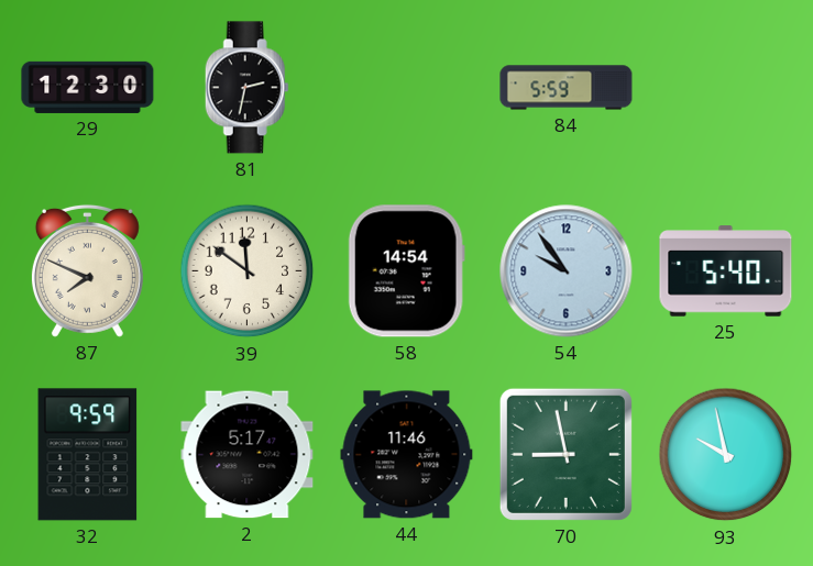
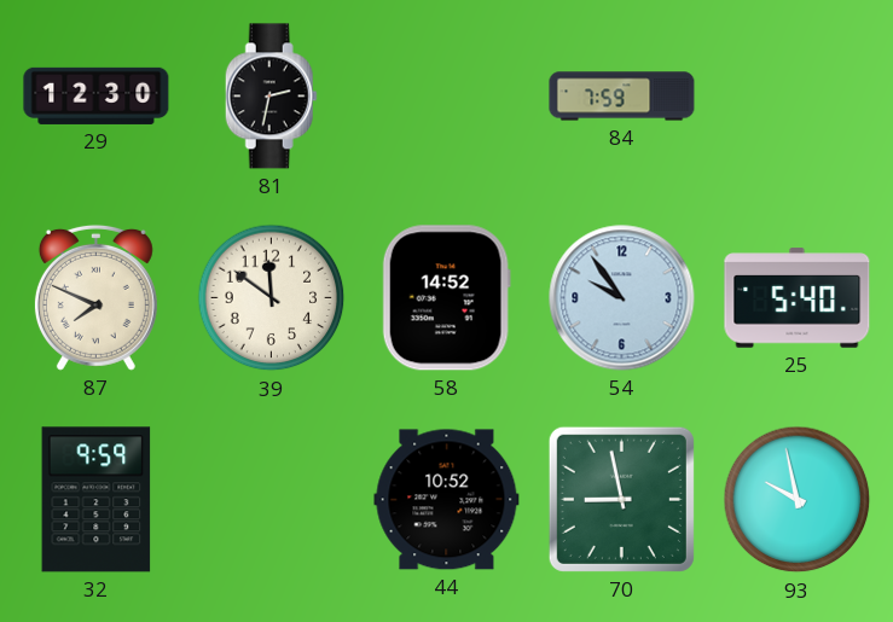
84: 5:59 -> 7:59 (622, 97)
58: 14:54 -> 14:52 (446, 298)
2: 5:17 -> none (248, 455)
44: 11:46 -> 10:52 (447, 500)
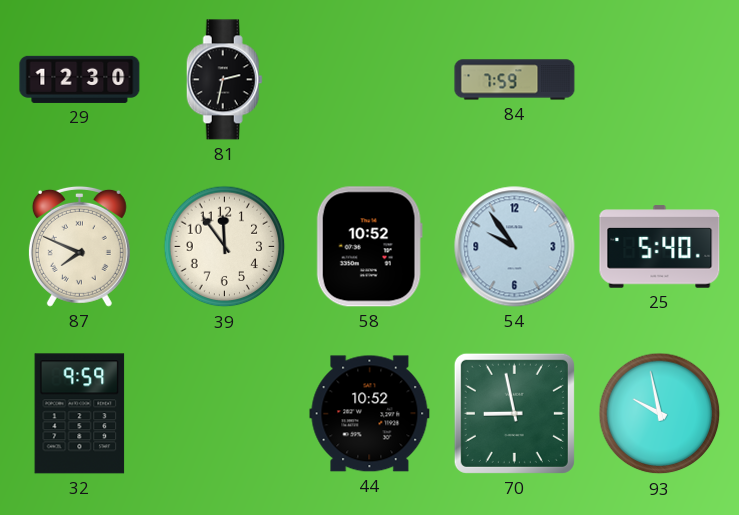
39: 11:51 -> 11:54 (225, 247)
58: 14:52 -> 10:52 (369, 247)
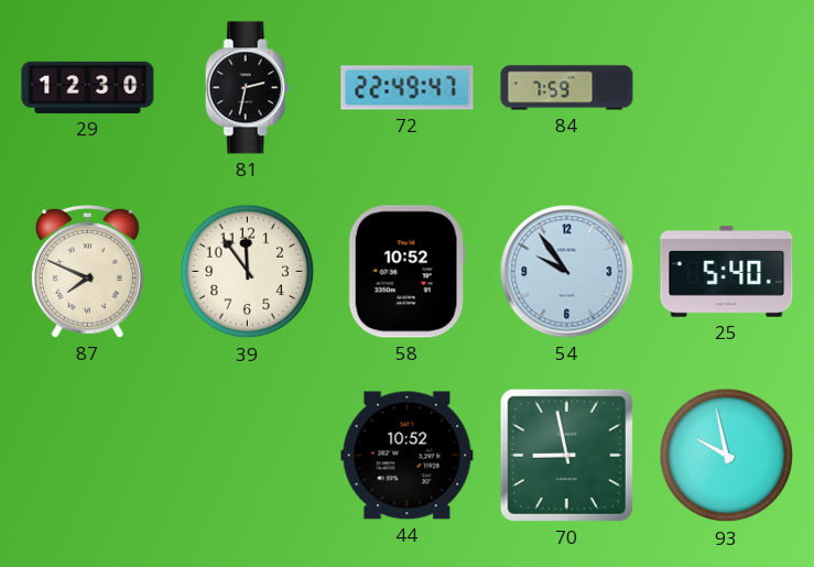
72: none -> 22:49 (408, 88)
32: 9:59 -> none (80, 414)
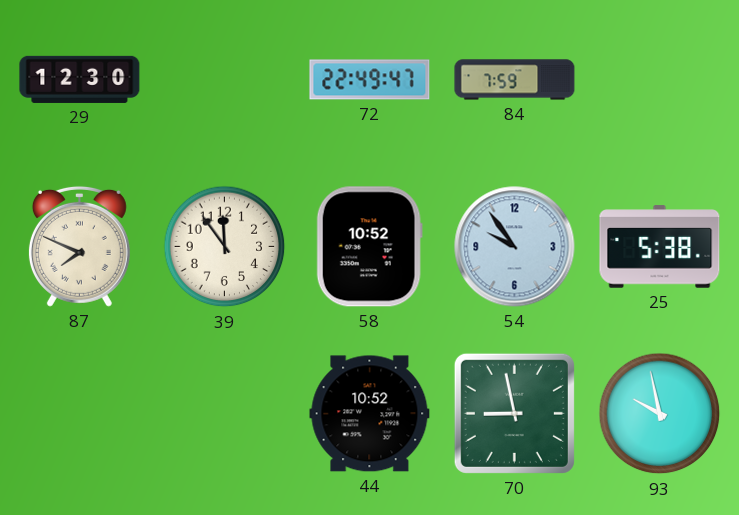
81: 2:32 -> none (247, 88)
25: 5:40 -> 5:38 (660, 247)
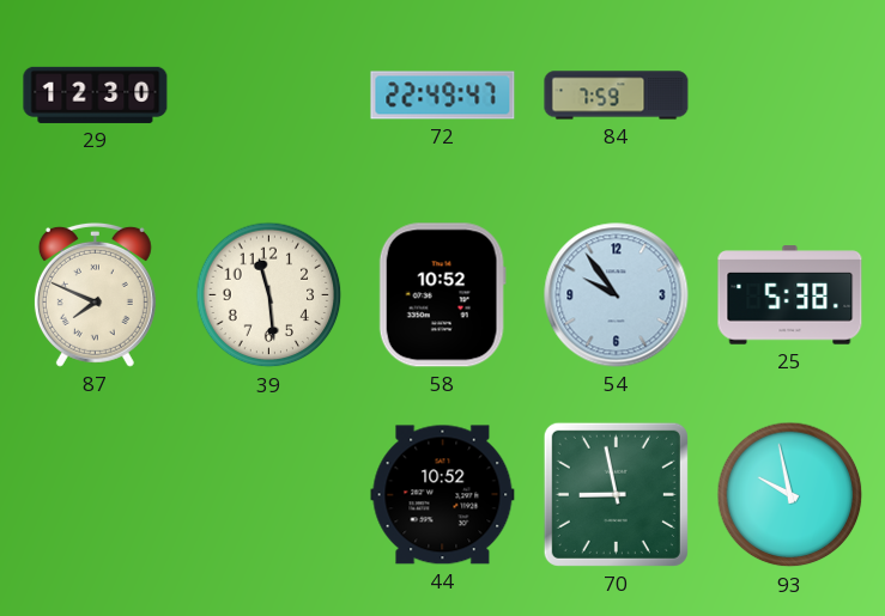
39: 11:54 -> 11:29 (269, 295)
